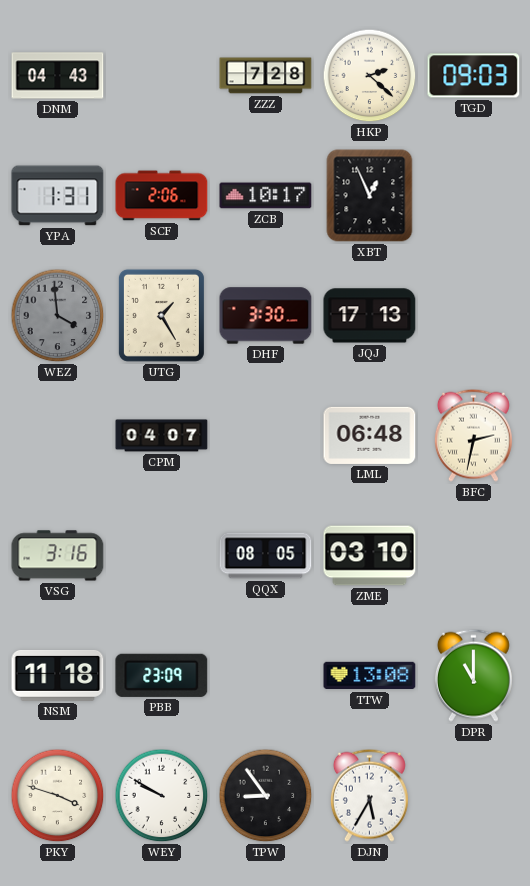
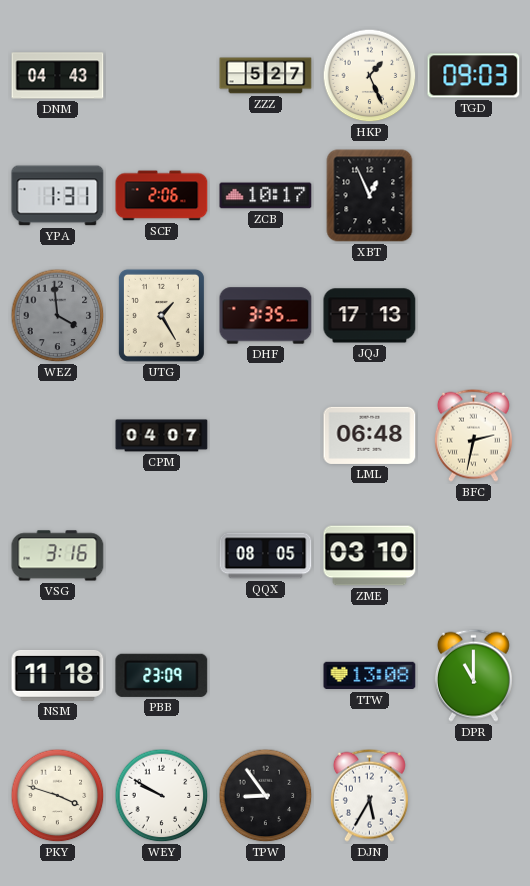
ZZZ: 7:28 -> 5:27 (266, 76)
HKP: 2:22 -> 1:26 (370, 76)
DHF: 3:30 -> 3:35 (266, 316)
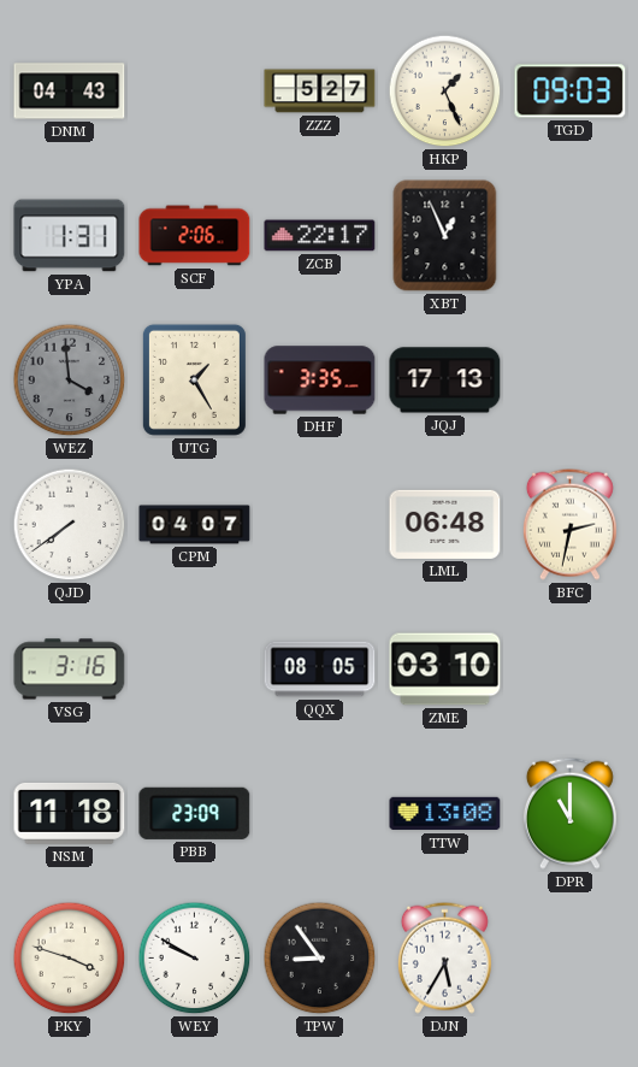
ZCB: 10:17 -> 22:17 (320, 236)
QJD: none -> 7:39 (70, 525)
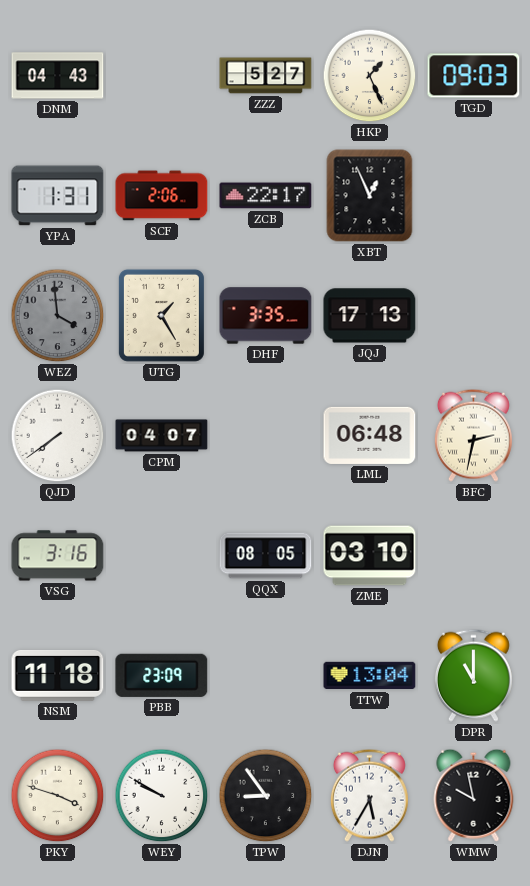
TTW: 13:08 -> 13:04 (370, 676)
WMW: none -> 9:58 (474, 795)
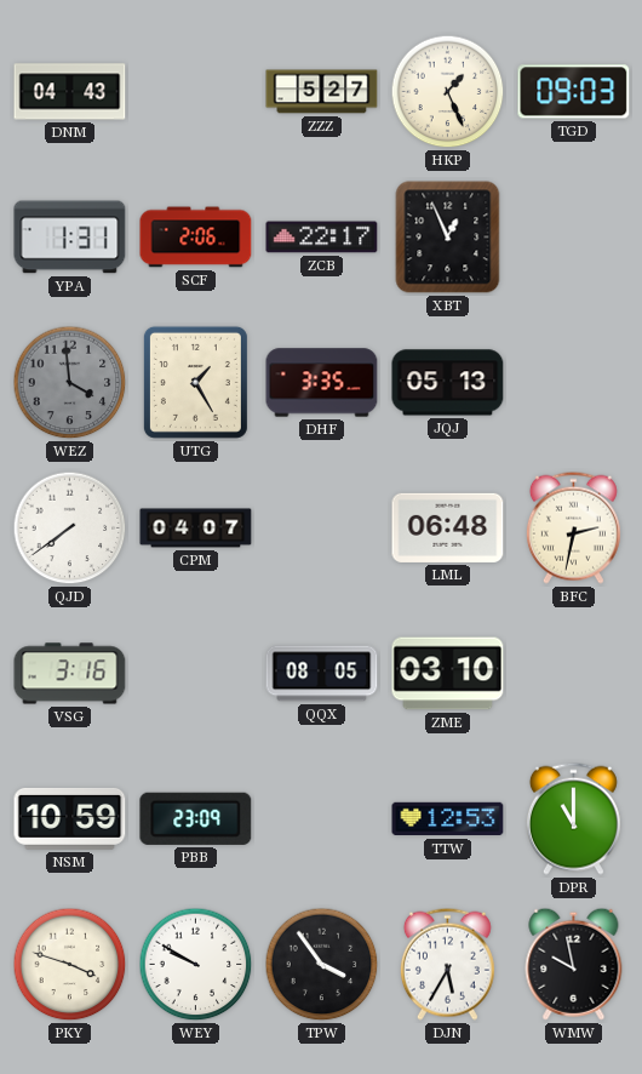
JQJ: 17:13 -> 05:13 (448, 383)
NSM: 11:18 -> 10:59 (70, 818)
TTW: 13:04 -> 12:53 (448, 819)
TPW: 8:54 -> 3:54 (322, 965)
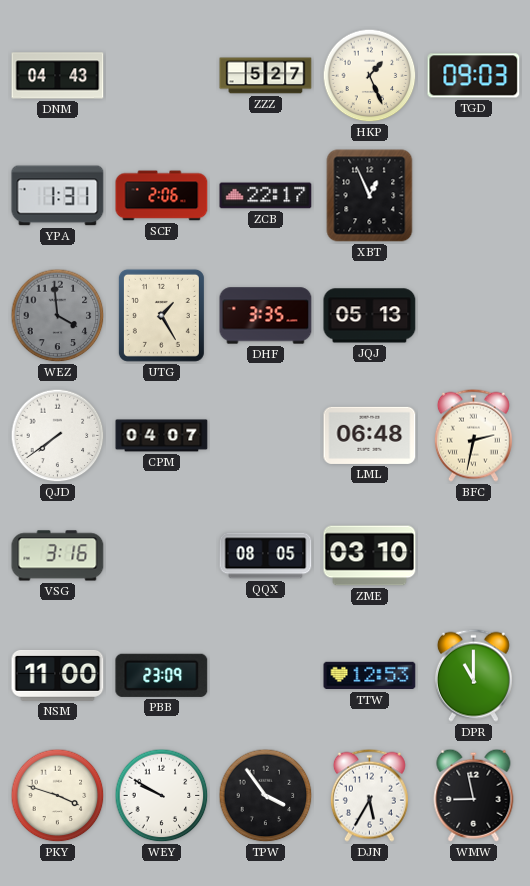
NSM: 10:59 -> 11:00 (58, 675)
WMW: 9:58 -> 8:58 (474, 795)
